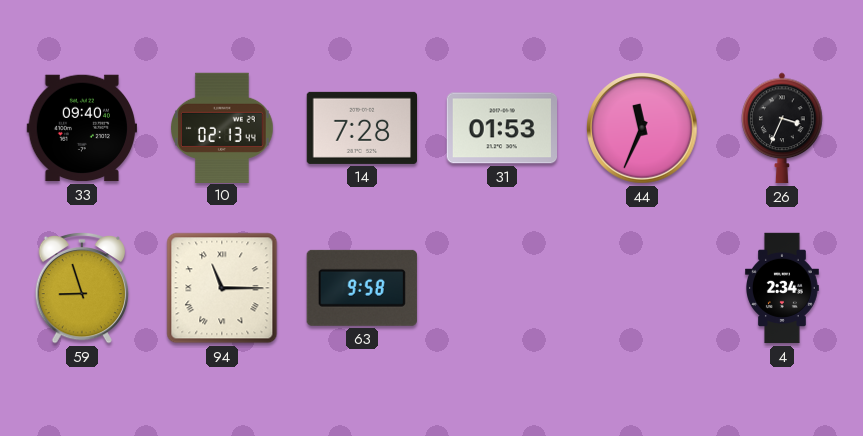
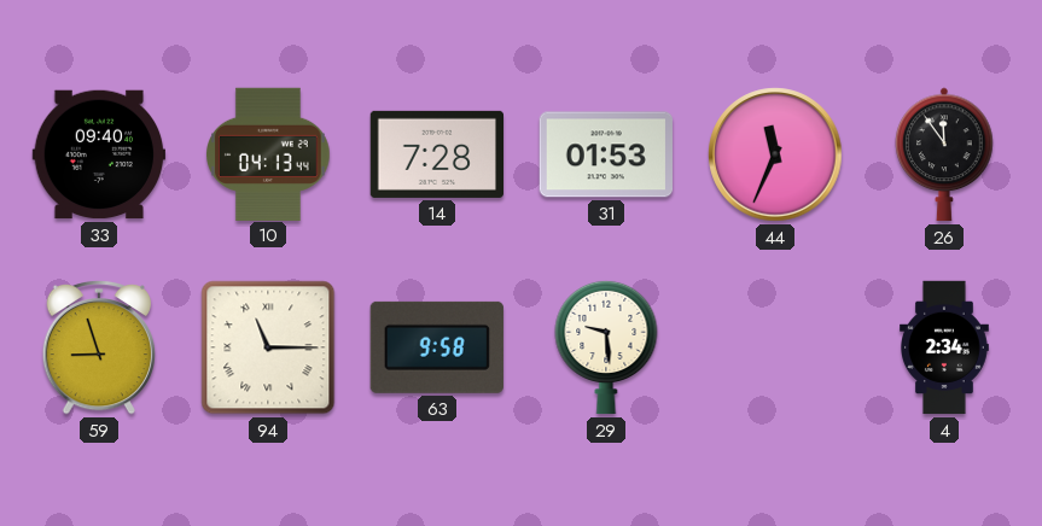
10: 02:13 -> 04:13 (269, 153)
26: 3:34 -> 11:54 (944, 154)
29: none -> 9:29 (606, 347)
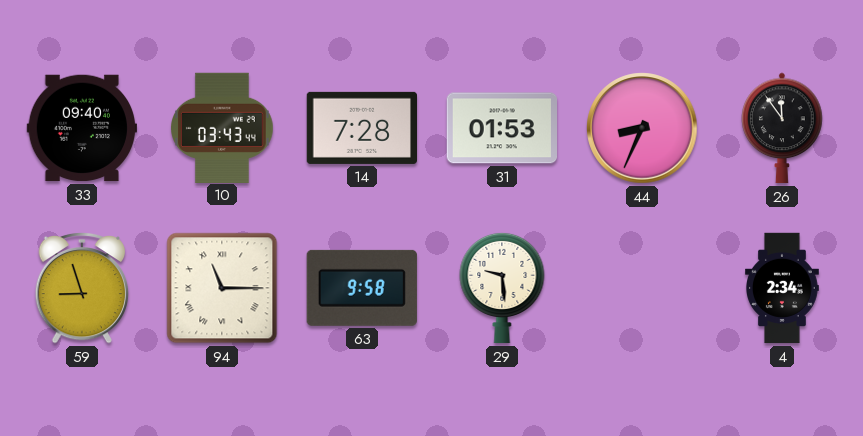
10: 04:13 -> 03:43 (223, 127)
44: 11:34 -> 8:34 (642, 128)
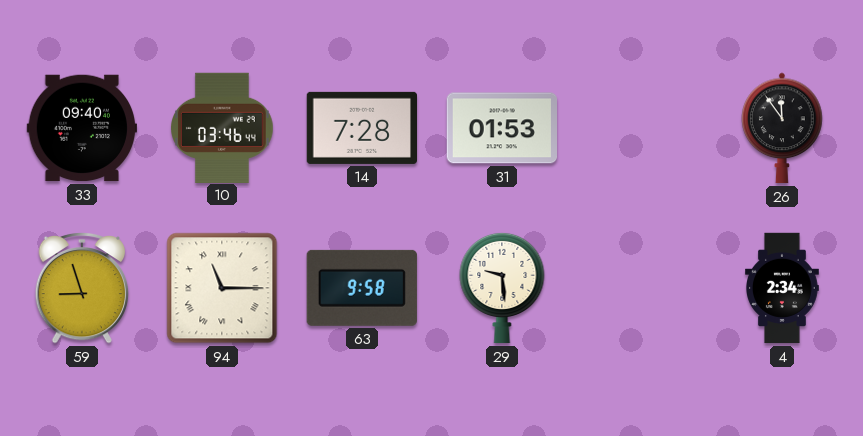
10: 03:43 -> 03:46 (223, 127)
44: 8:34 -> none (642, 128)
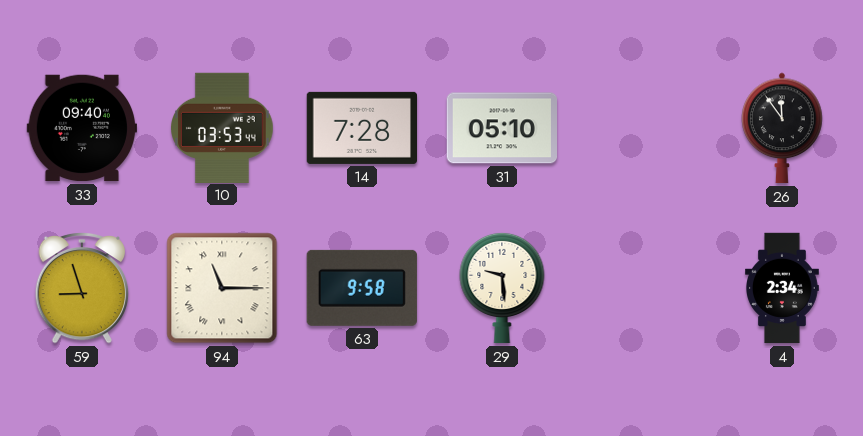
10: 03:46 -> 03:53 (223, 127)
31: 01:53 -> 05:10 (501, 128)
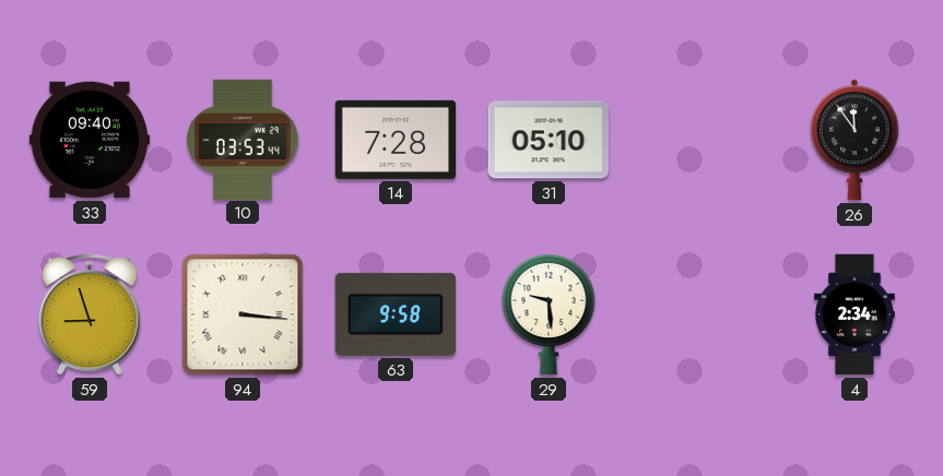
94: 11:15 -> 3:16 (243, 314)
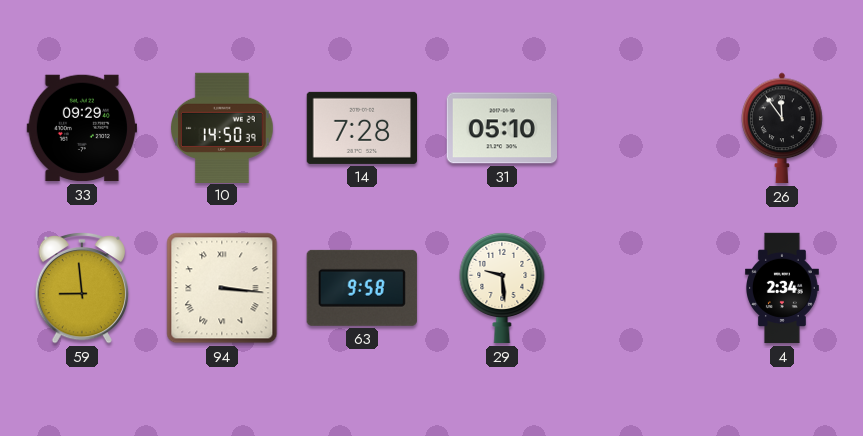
33: 09:40 -> 09:29 (81, 128)
10: 03:53 -> 14:50 (223, 127)
59: 8:57 -> 8:59 (81, 288)
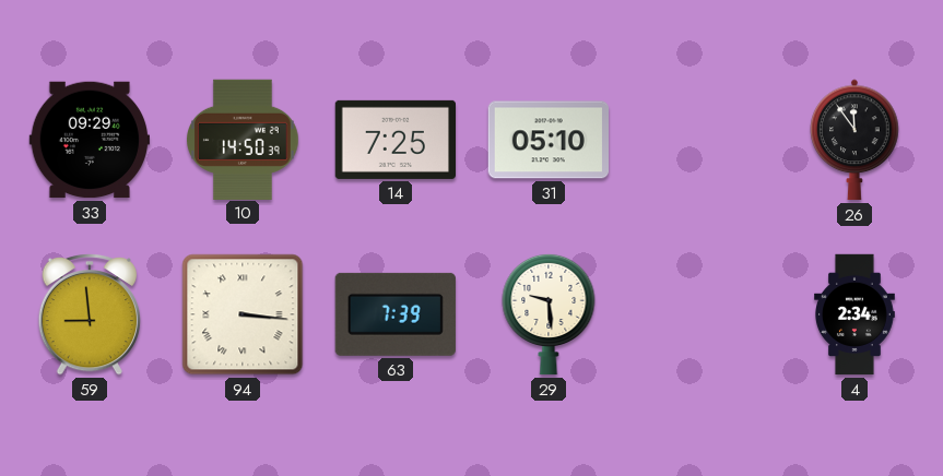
14: 7:28 -> 7:25 (396, 140)
63: 9:58 -> 7:39 (396, 314)
